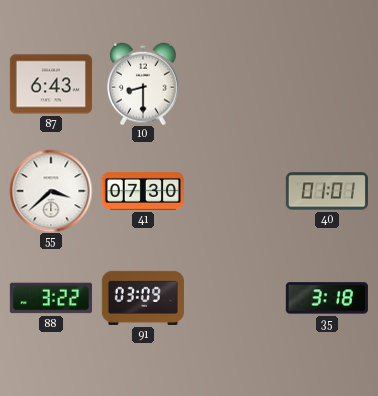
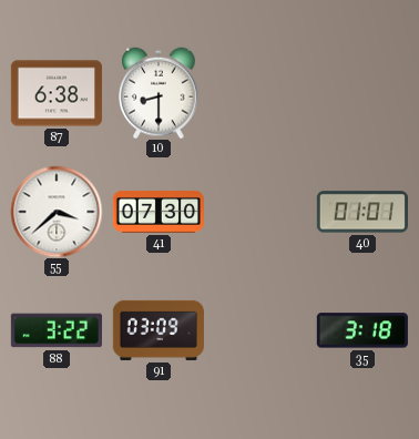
87: 6:43 -> 6:38 (57, 93)
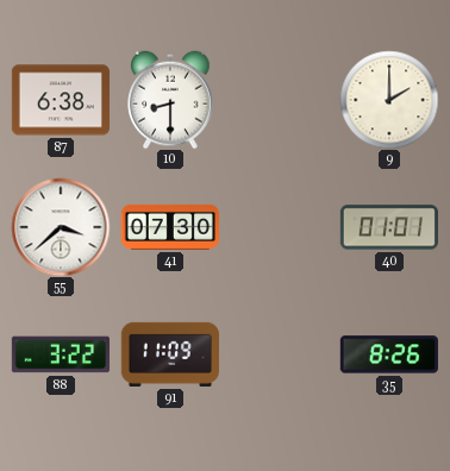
9: none -> 2:00 (389, 100)
91: 03:09 -> 11:09 (170, 354)
35: 3:18 -> 8:26 (389, 354)
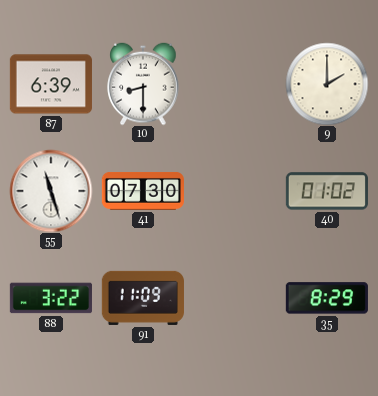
87: 6:38 -> 6:39 (51, 84)
55: 3:38 -> 11:27 (51, 191)
40: 01:01 -> 01:02 (327, 191)
35: 8:26 -> 8:29 (327, 298)
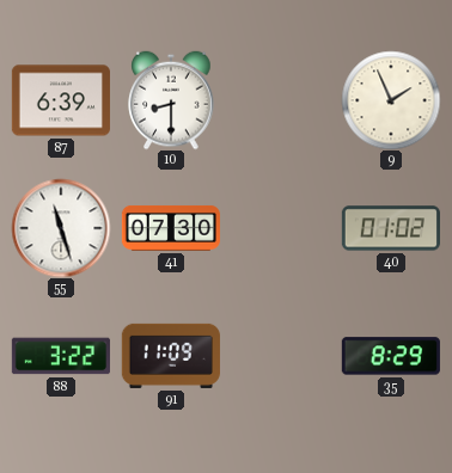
9: 2:00 -> 1:56 (391, 100)
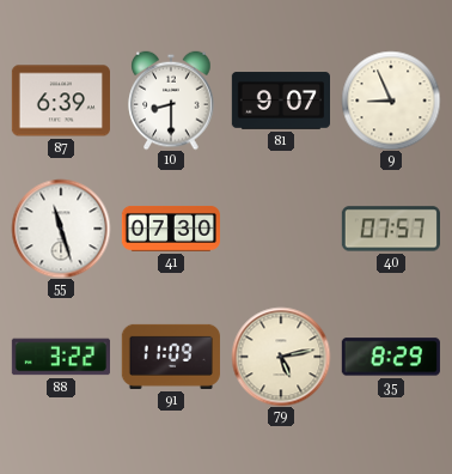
81: none -> 9:07 (280, 101)
9: 1:56 -> 8:56 (391, 101)
40: 01:02 -> 07:57 (391, 229)
79: none -> 5:13 (281, 357)
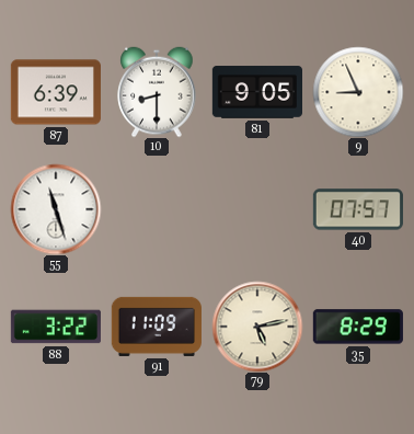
81: 9:07 -> 9:05 (256, 92)
41: 07:30 -> none (171, 229)
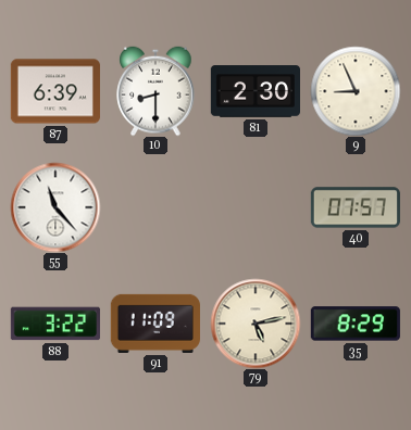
81: 9:05 -> 2:30 (254, 91)
55: 11:27 -> 11:23 (55, 207)
